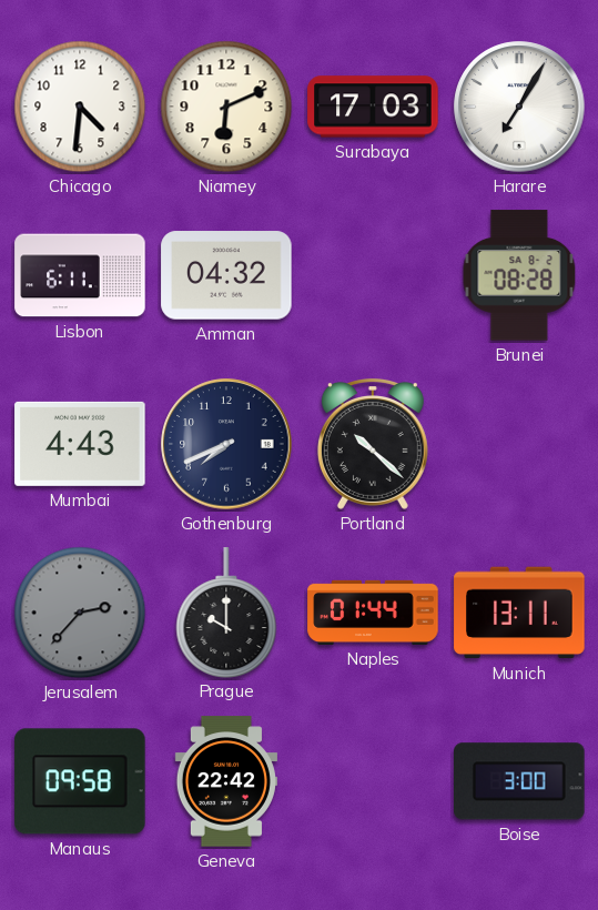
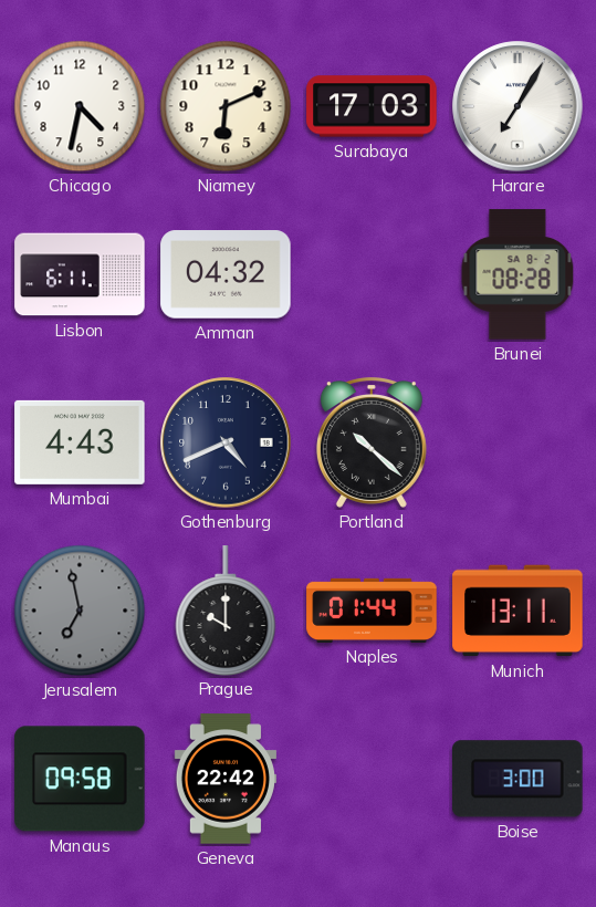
Chicago: 4:31 -> 4:32 (80, 106)
Gothenburg: 7:41 -> 4:41 (226, 442)
Jerusalem: 2:37 -> 6:58 (80, 611)
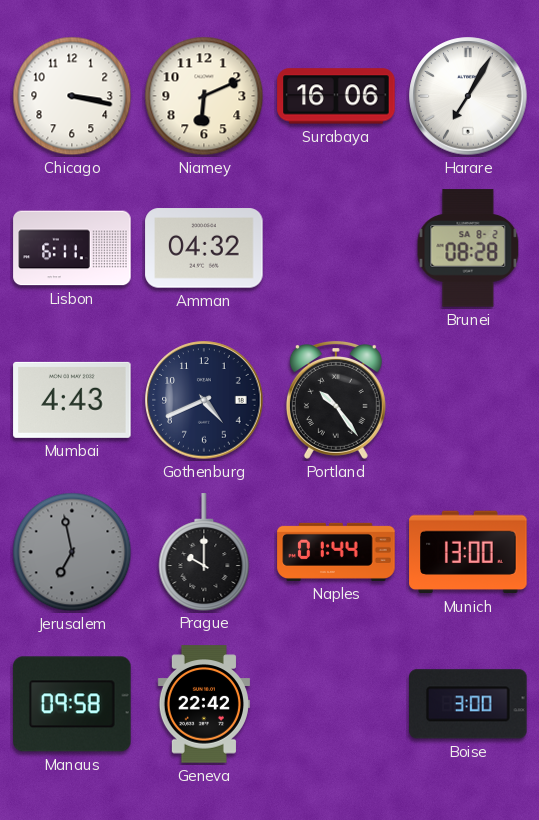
Chicago: 4:32 -> 3:17 (72, 96)
Surabaya: 17:03 -> 16:06 (336, 96)
Portland: 10:22 -> 10:24 (336, 401)
Munich: 13:11 -> 13:00 (468, 552)
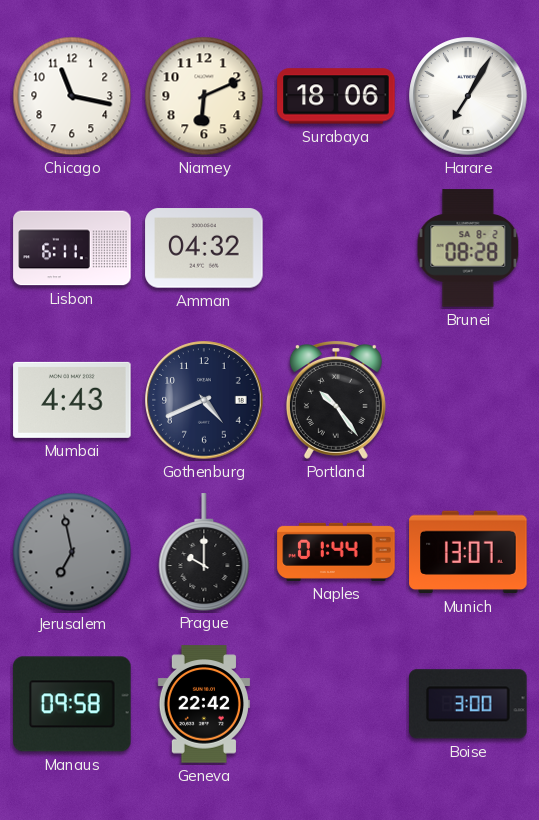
Chicago: 3:17 -> 11:17 (72, 96)
Surabaya: 16:06 -> 18:06 (336, 96)
Munich: 13:00 -> 13:07 (468, 552)
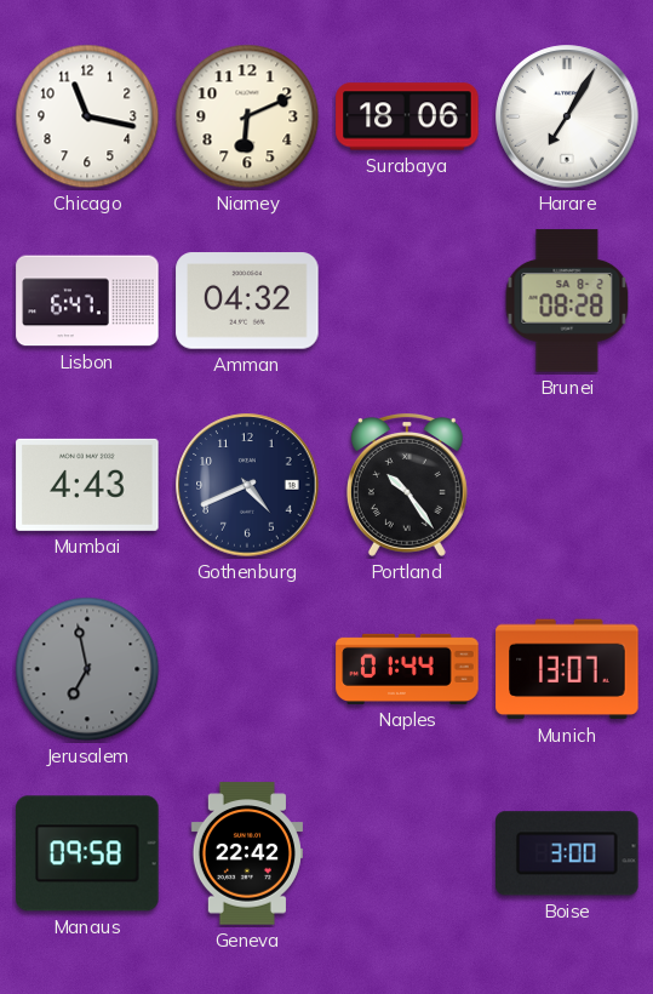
Lisbon: 6:11 -> 6:47 (87, 301)
Prague: 10:00 -> none (204, 552)
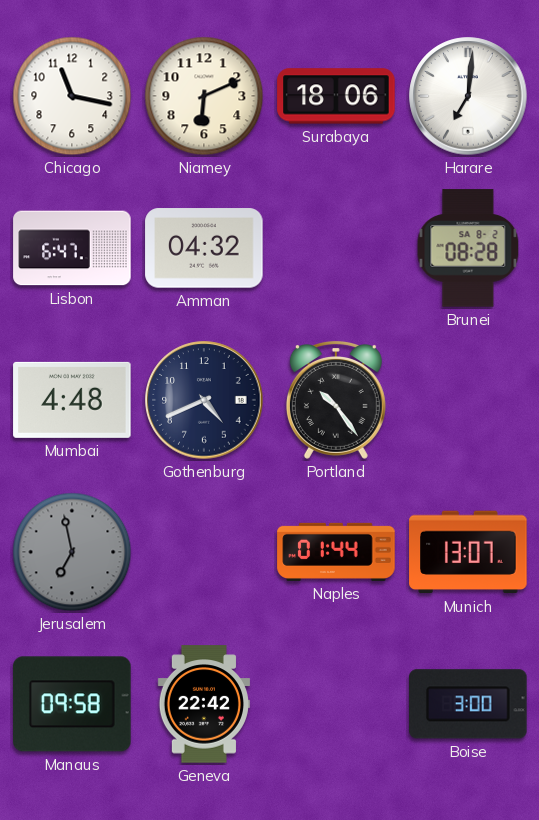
Harare: 7:05 -> 7:01 (468, 96)
Mumbai: 4:43 -> 4:48 (72, 400)
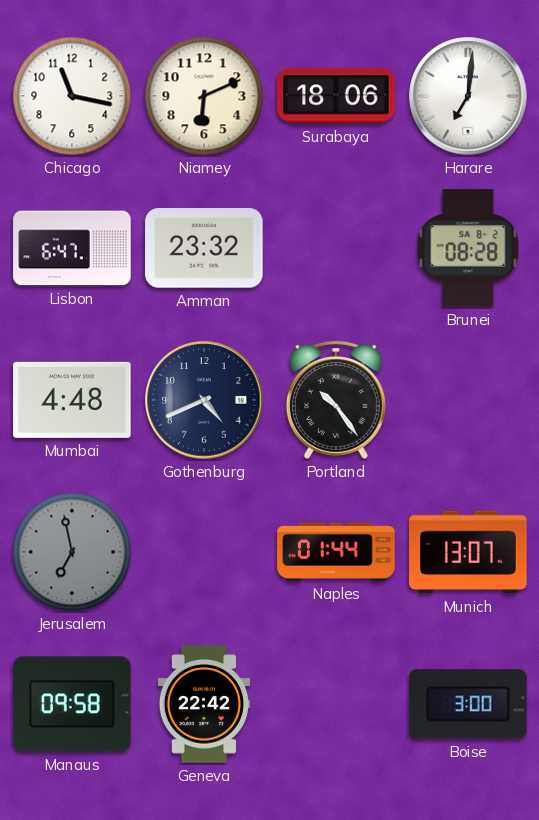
Amman: 04:32 -> 23:32 (204, 248)
